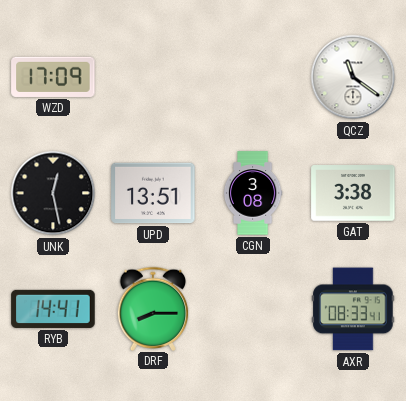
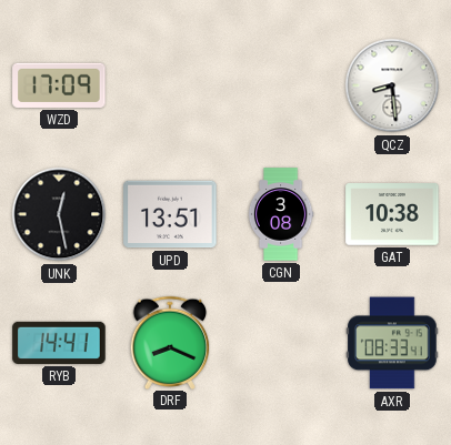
QCZ: 11:21 -> 8:29 (392, 85)
GAT: 3:38 -> 10:38 (392, 215)
DRF: 8:15 -> 8:19 (170, 342)
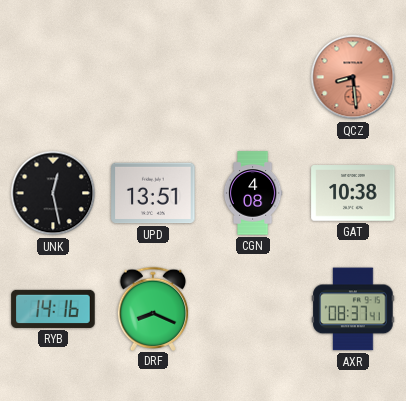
WZD: 17:09 -> none (59, 85)
QCZ dial: white -> salmon (353, 77)
CGN: 3:08 -> 4:08 (253, 193)
RYB: 14:41 -> 14:16 (53, 309)
AXR: 08:33 -> 08:37 (353, 309)
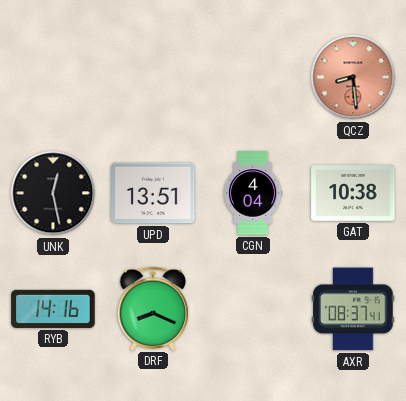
CGN: 4:08 -> 4:04 (253, 193)
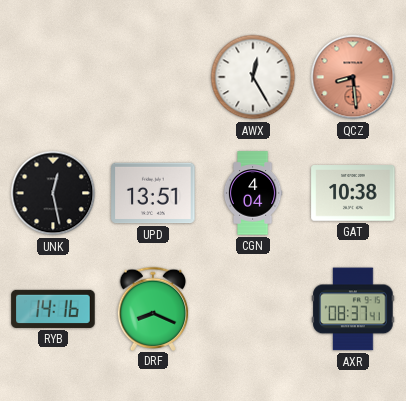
AWX: none -> 12:25 (253, 77)
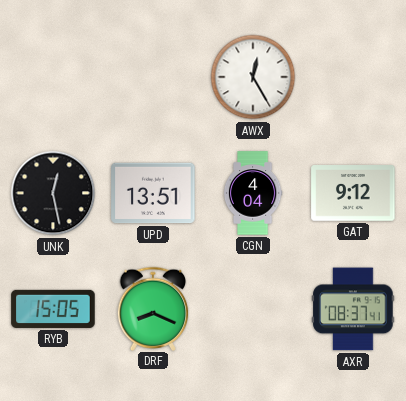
QCZ: 8:29 -> none (353, 77)
GAT: 10:38 -> 9:12 (353, 194)
RYB: 14:16 -> 15:05 (53, 309)
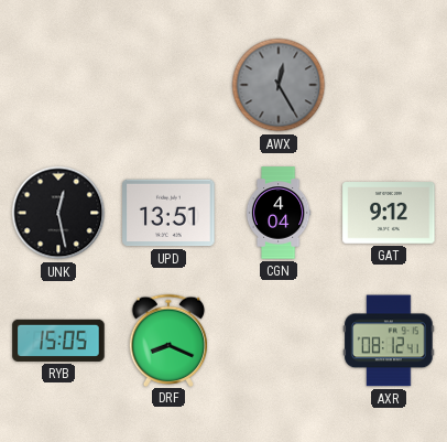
AWX dial: white -> grey (279, 85)
AXR: 08:37 -> 08:12 (389, 341)
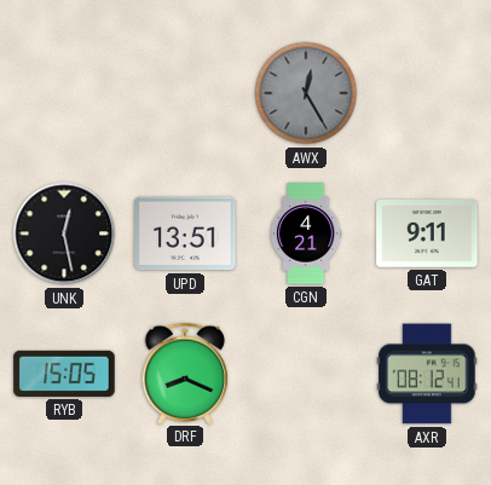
CGN: 4:04 -> 4:21 (306, 233)
GAT: 9:12 -> 9:11 (427, 235)
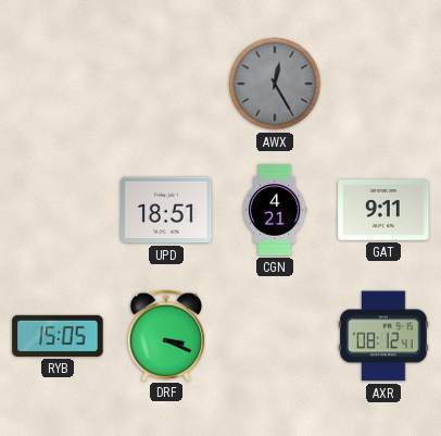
UNK: 12:28 -> none (64, 233)
UPD: 13:51 -> 18:51 (166, 210)
DRF: 8:19 -> 3:19 (166, 335)
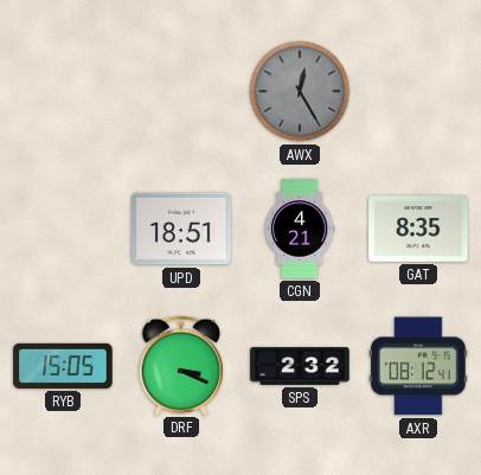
GAT: 9:11 -> 8:35 (418, 230)
SPS: none -> 2:32 (300, 366)
